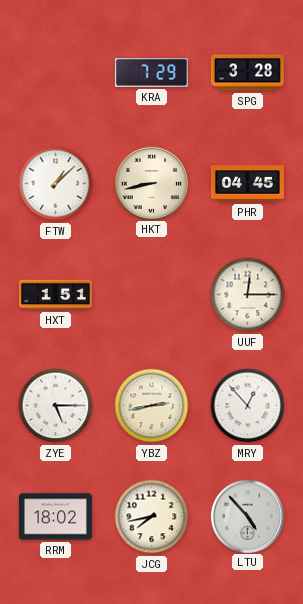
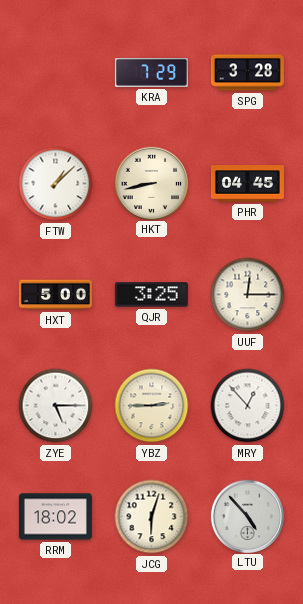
HXT: 1:51 -> 5:00 (55, 295)
QJR: none -> 3:25 (151, 295)
YBZ: 2:43 -> 2:45 (152, 406)
JCG: 7:43 -> 6:03 (152, 517)
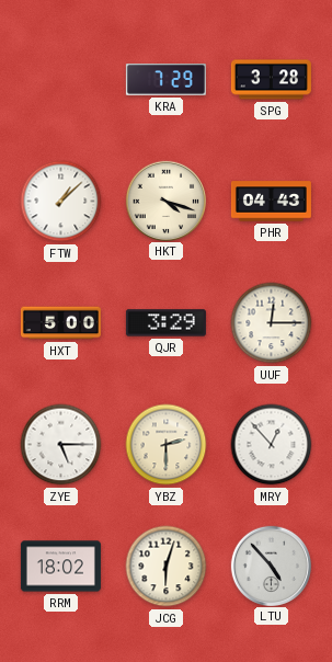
HKT: 8:43 -> 4:18 (165, 201)
PHR: 04:45 -> 04:43 (271, 202)
QJR: 3:25 -> 3:29 (165, 323)
YBZ: 2:45 -> 2:30 (167, 445)
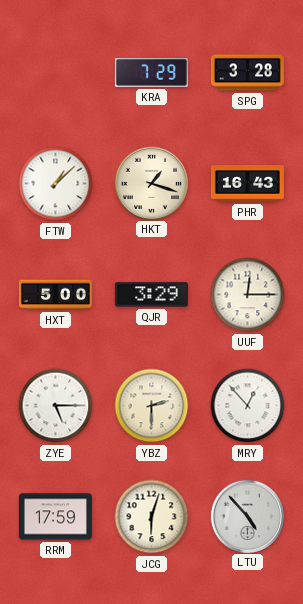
HKT: 4:18 -> 1:18 (151, 183)
PHR: 04:43 -> 16:43 (247, 184)
RRM: 18:02 -> 17:59 (55, 517)
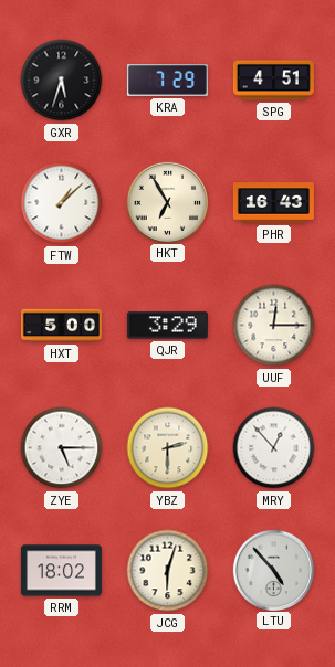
GXR: none -> 5:33 (62, 81)
SPG: 3:28 -> 4:51 (273, 81)
HKT: 1:18 -> 6:55 (167, 202)
RRM: 17:59 -> 18:02 (61, 571)
